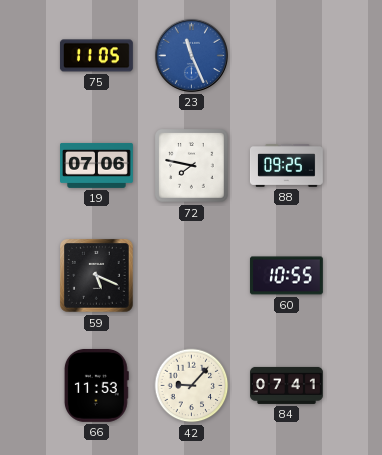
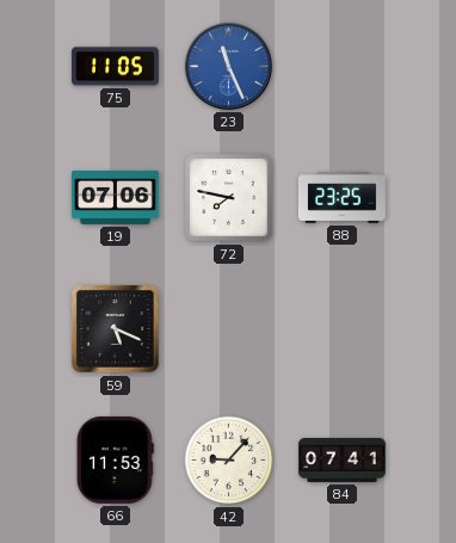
88: 09:25 -> 23:25 (343, 198)
60: 10:55 -> none (286, 276)
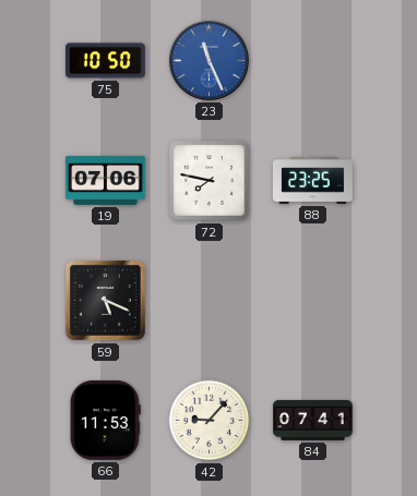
75: 11:05 -> 10:50 (105, 61)
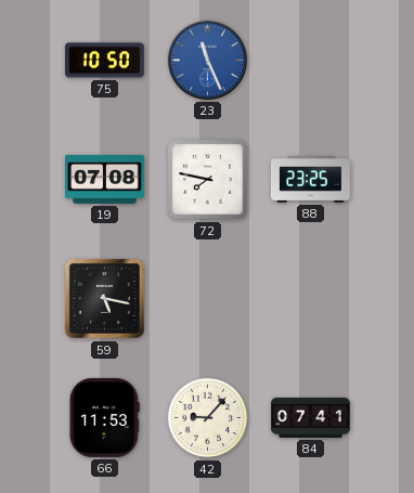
19: 07:06 -> 07:08 (105, 179)
59: 5:19 -> 5:17 (105, 299)
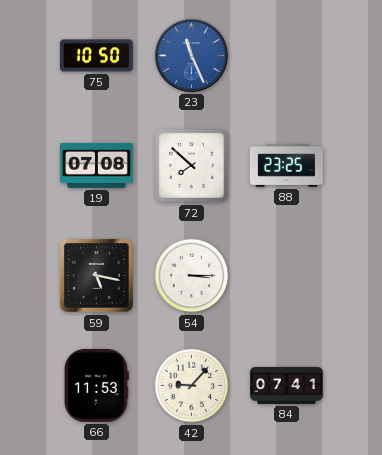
72: 7:47 -> 7:52 (192, 166)
54: none -> 3:15 (192, 276)
